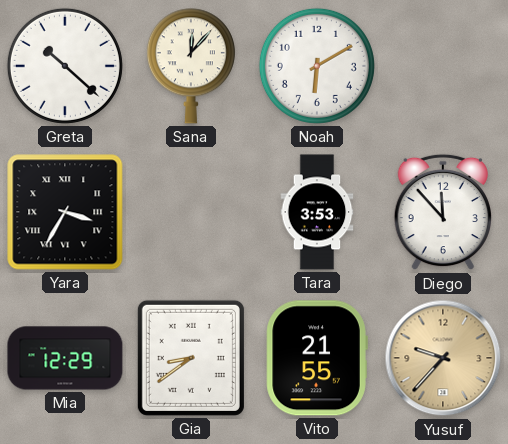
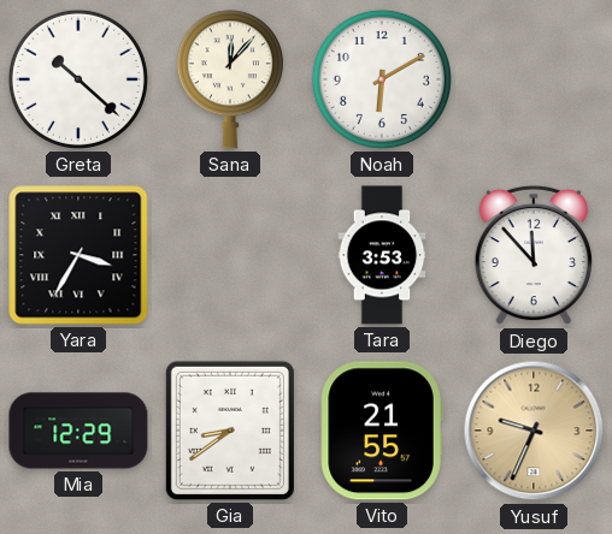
Yusuf: 9:37 -> 9:34 (534, 431)
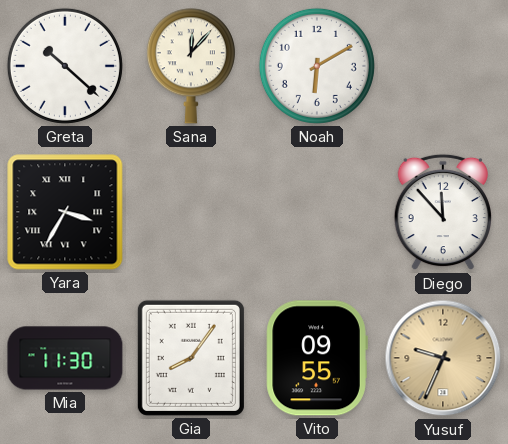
Tara: 3:53 -> none (382, 255)
Mia: 12:29 -> 11:30 (65, 358)
Gia: 8:39 -> 8:06 (191, 358)
Vito: 21:55 -> 09:55 (317, 358)
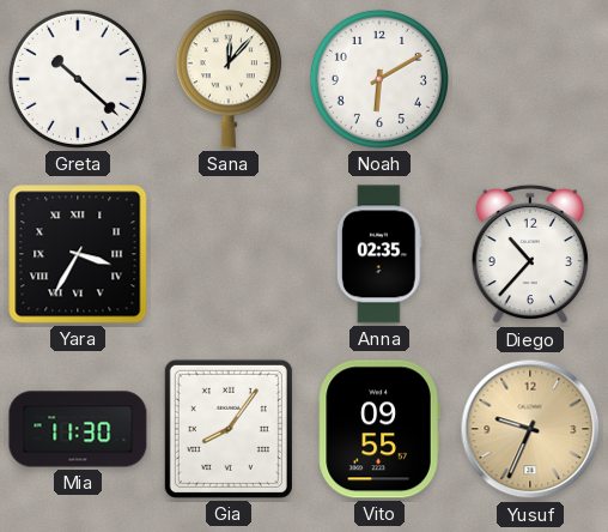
Anna: none -> 02:35 (379, 254)
Diego: 11:53 -> 10:37 (530, 254)
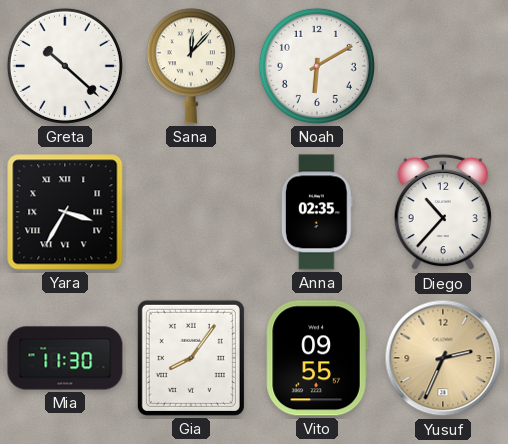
Yusuf: 9:34 -> 2:34 (443, 358)
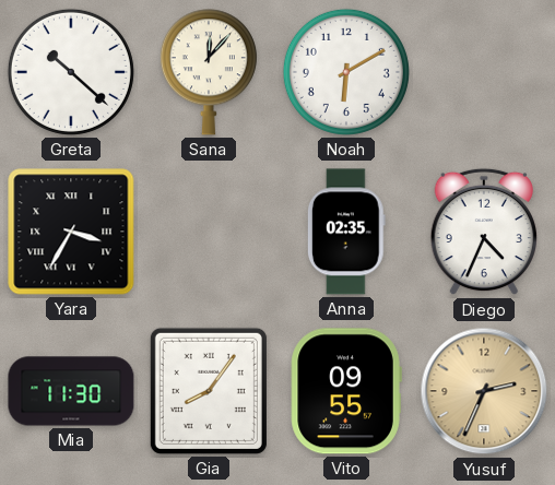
Diego: 10:37 -> 4:34 (484, 232)
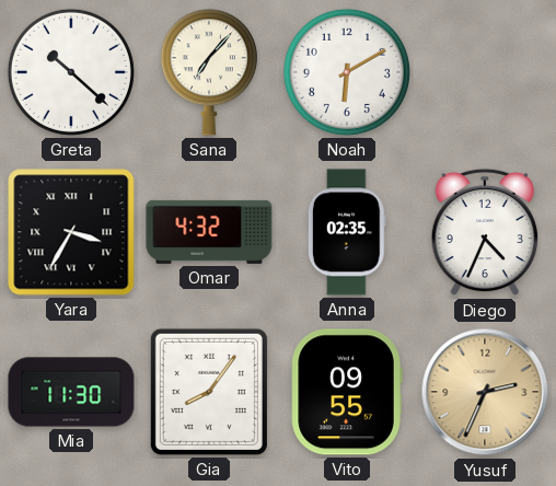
Sana: 12:07 -> 7:07 (209, 72)
Omar: none -> 4:32 (209, 232)
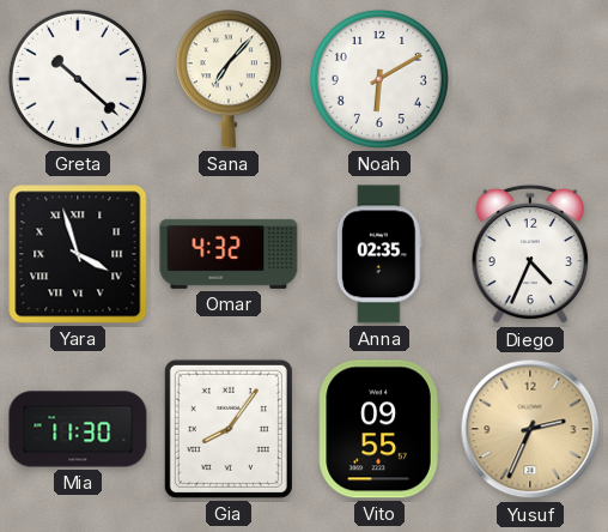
Yara: 3:35 -> 3:57 (78, 254)
